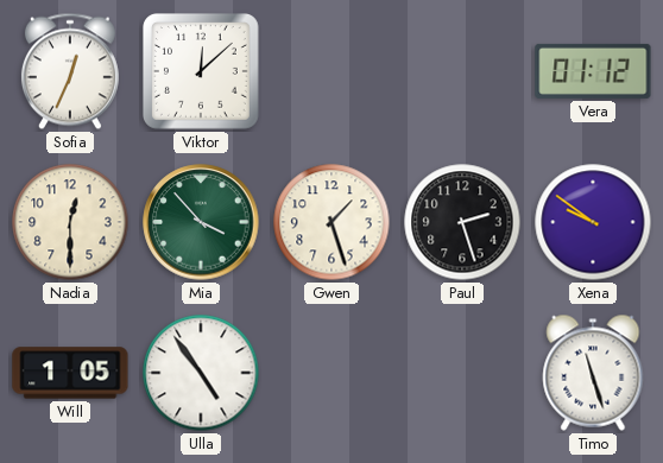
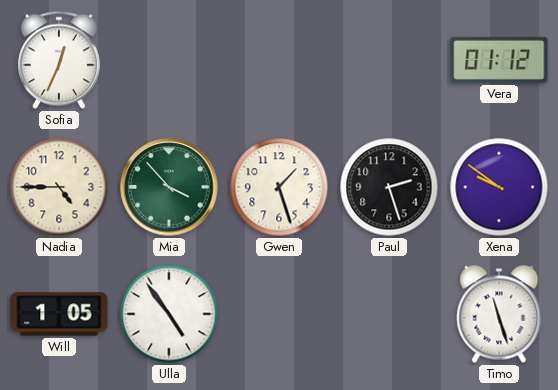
Viktor: 12:08 -> none (202, 72)
Nadia: 12:30 -> 4:45 (59, 187)
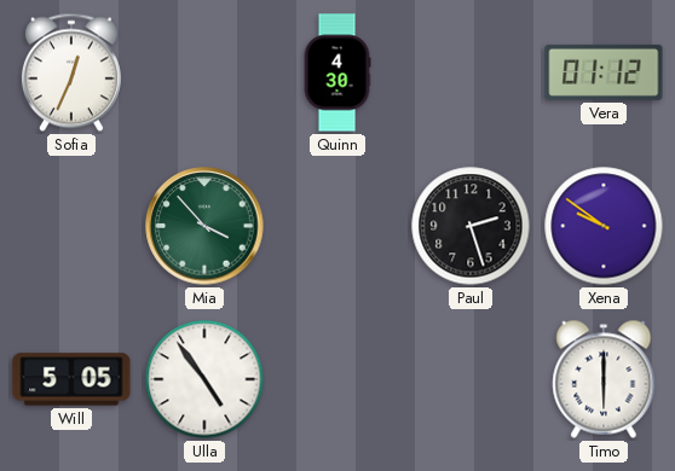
Quinn: none -> 4:30 (337, 72)
Nadia: 4:45 -> none (59, 187)
Gwen: 1:27 -> none (279, 187)
Will: 1:05 -> 5:05 (71, 379)
Timo: 11:27 -> 6:00 (604, 379)
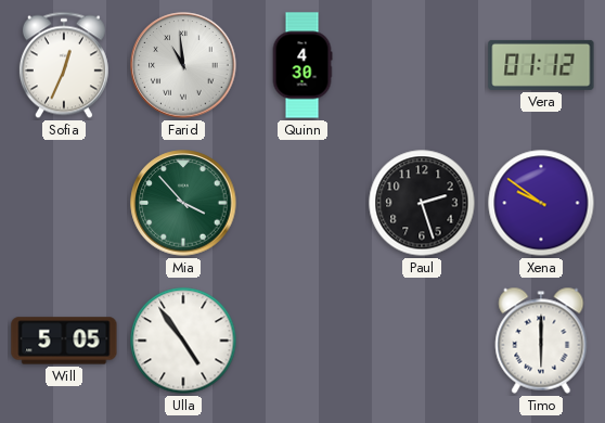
Farid: none -> 10:59 (183, 65)
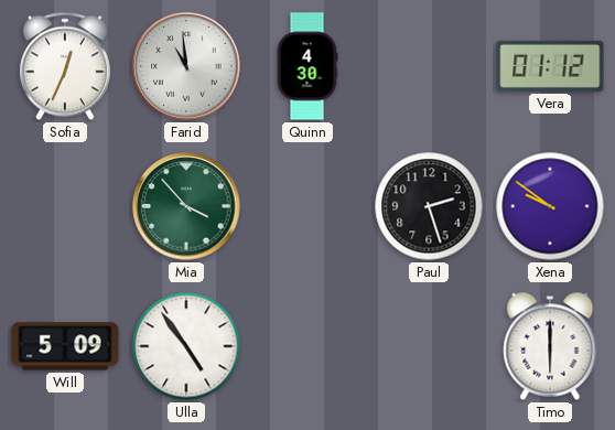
Will: 5:05 -> 5:09 (65, 346)
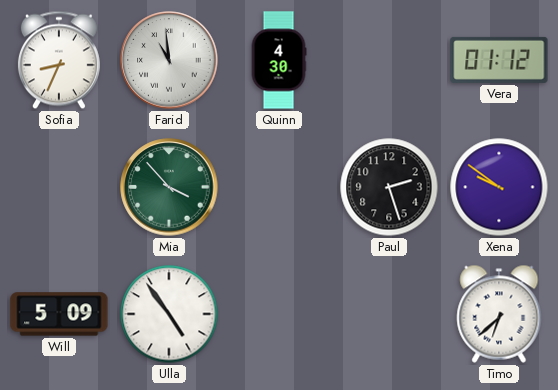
Sofia: 12:34 -> 8:34 (59, 60)
Timo: 6:00 -> 6:38 (499, 314)
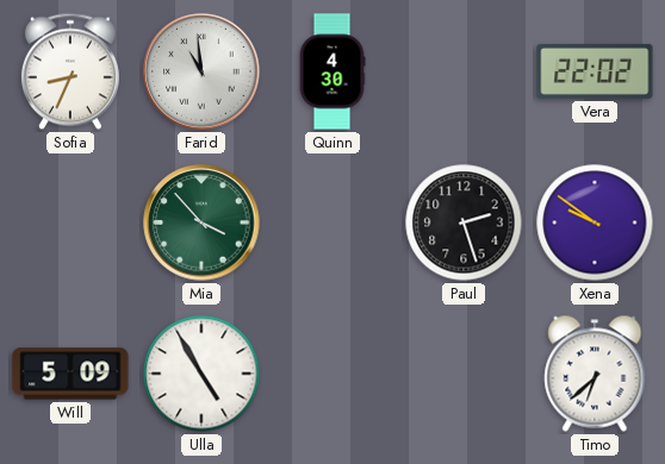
Vera: 01:12 -> 22:02 (595, 71)
Ulla: 4:54 -> 4:55 (201, 374)
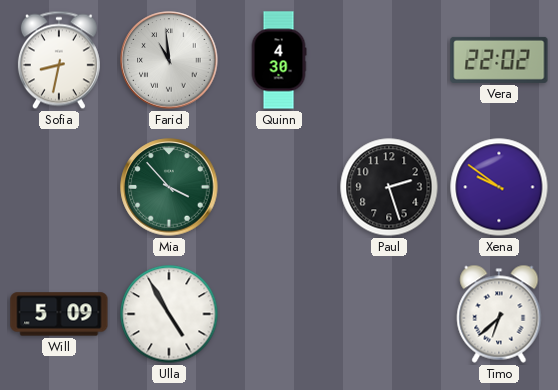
Sofia: 8:34 -> 8:32 (59, 60)
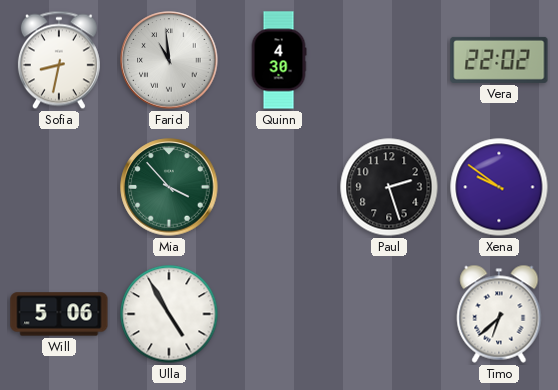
Will: 5:09 -> 5:06 (59, 314)
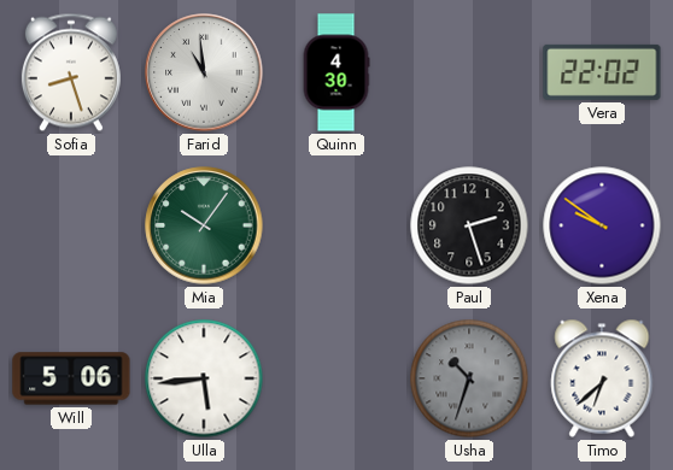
Sofia: 8:32 -> 8:27 (71, 72)
Mia: 3:53 -> 10:06 (204, 225)
Ulla: 4:55 -> 5:44 (204, 378)
Usha: none -> 10:33 (469, 378)
